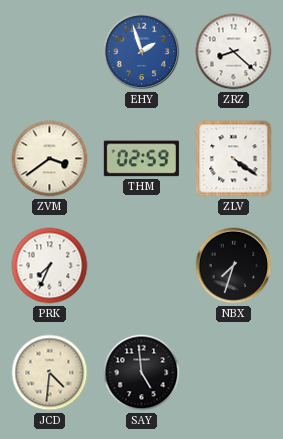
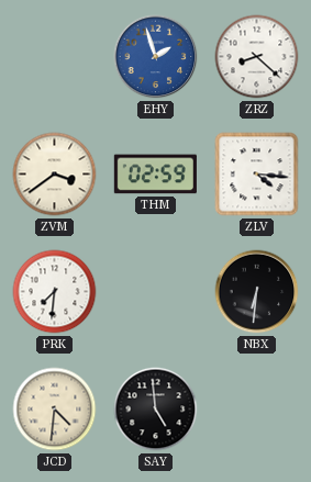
ZLV: 4:21 -> 4:16 (257, 175)
PRK: 7:34 -> 7:31 (55, 292)
NBX: 7:33 -> 6:31 (257, 292)
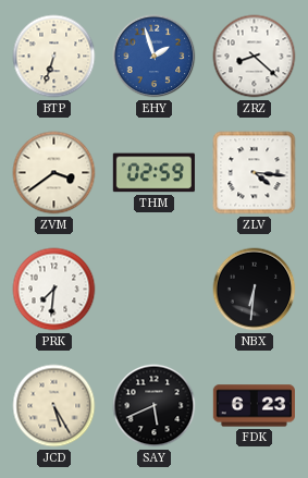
BTP: none -> 6:33 (54, 57)
JCD: 4:31 -> 5:25 (54, 406)
SAY: 4:59 -> 5:41 (155, 406)
FDK: none -> 6:23 (254, 406)
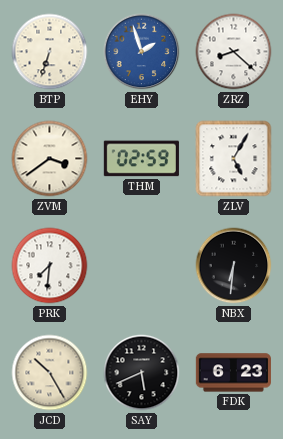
ZLV: 4:16 -> 5:05 (234, 159)
JCD: 5:25 -> 10:25 (50, 373)
